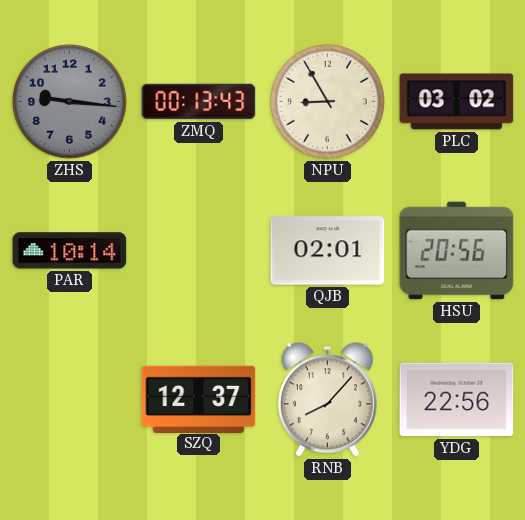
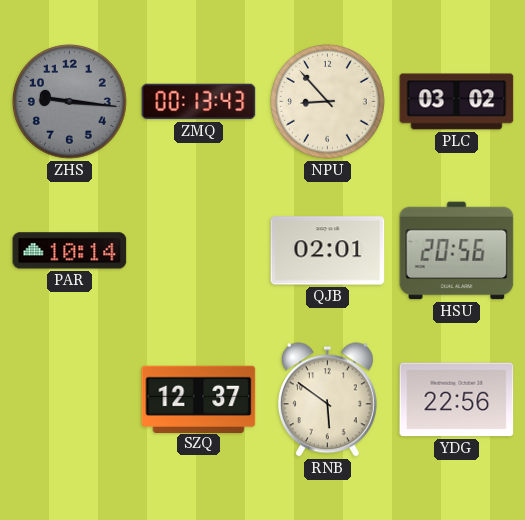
NPU: 8:55 -> 8:53 (328, 102)
RNB: 8:07 -> 5:51 (327, 400)
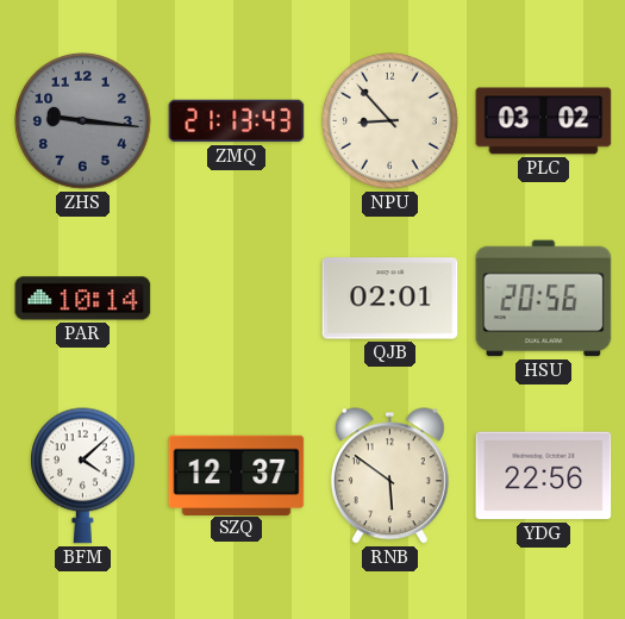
ZMQ: 00:13 -> 21:13 (237, 121)
BFM: none -> 4:08 (83, 476)
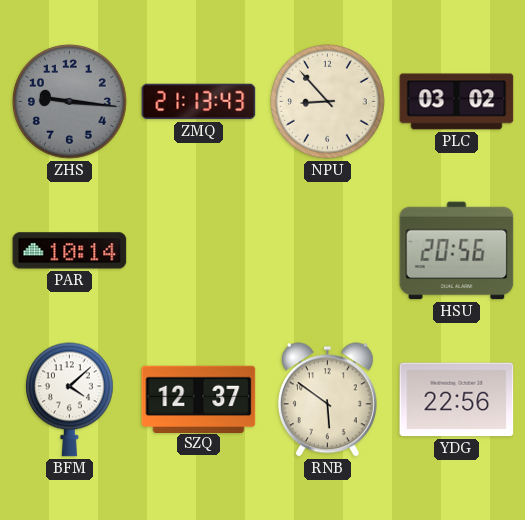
QJB: 02:01 -> none (390, 299)
